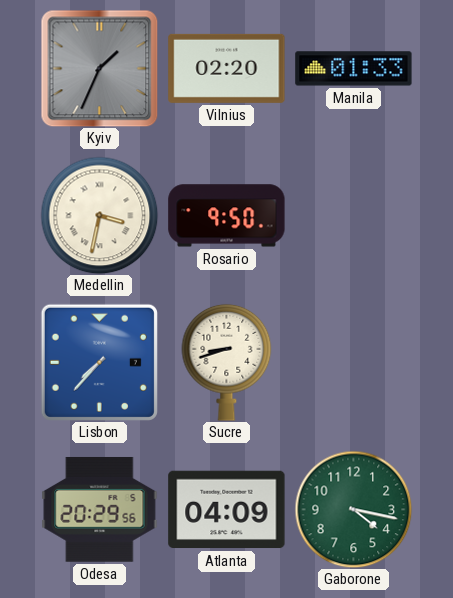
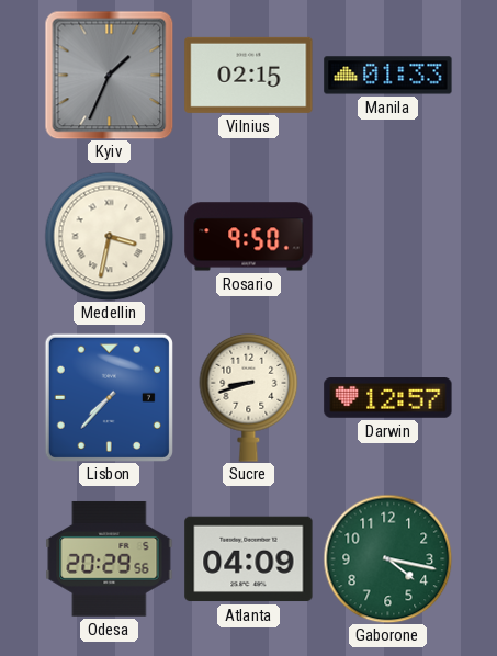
Vilnius: 02:20 -> 02:15 (249, 75)
Darwin: none -> 12:57 (388, 398)
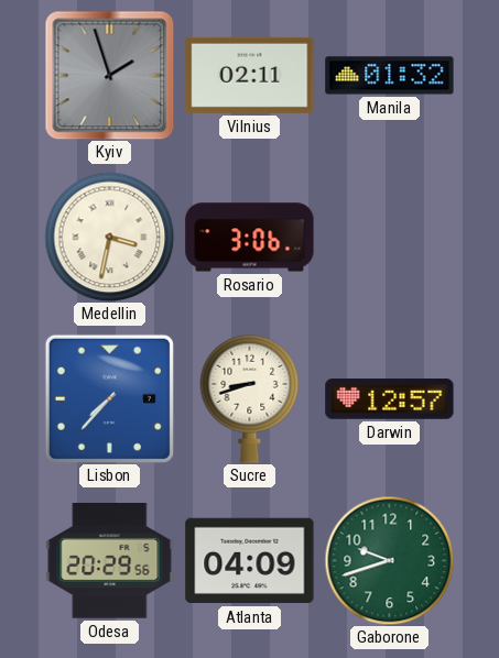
Kyiv: 1:34 -> 1:57 (109, 75)
Vilnius: 02:15 -> 02:11 (250, 75)
Manila: 01:33 -> 01:32 (390, 76)
Rosario: 9:50 -> 3:06 (250, 238)
Gaborone: 4:17 -> 9:42 (389, 560)
